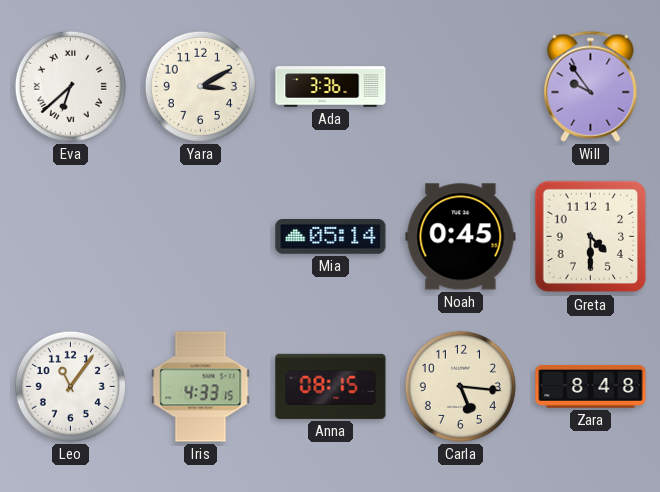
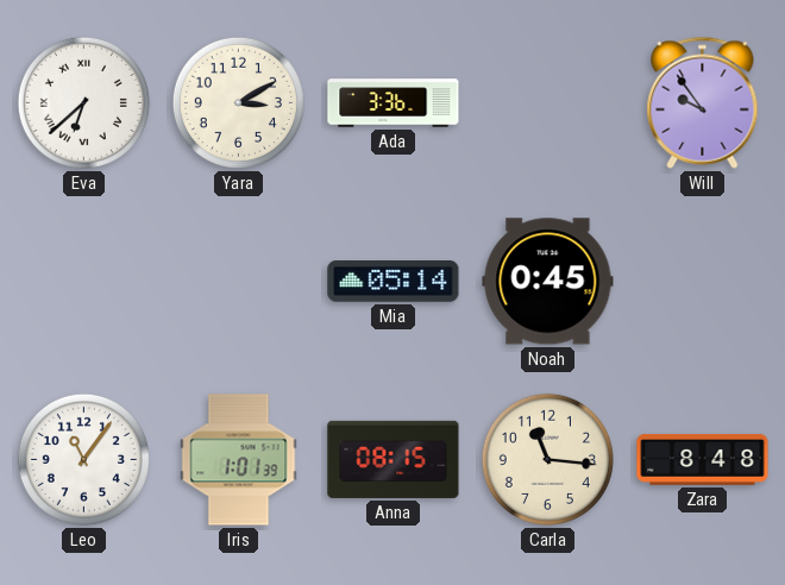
Greta: 4:30 -> none (591, 237)
Iris: 4:33 -> 1:01 (239, 460)
Carla: 5:16 -> 11:16 (547, 459)
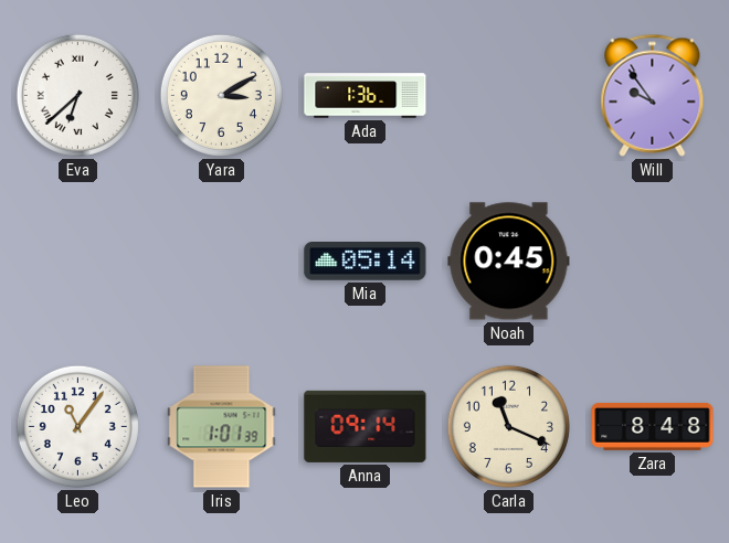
Ada: 3:36 -> 1:36 (366, 96)
Anna: 08:15 -> 09:14 (366, 426)
Carla: 11:16 -> 11:19 (508, 426)
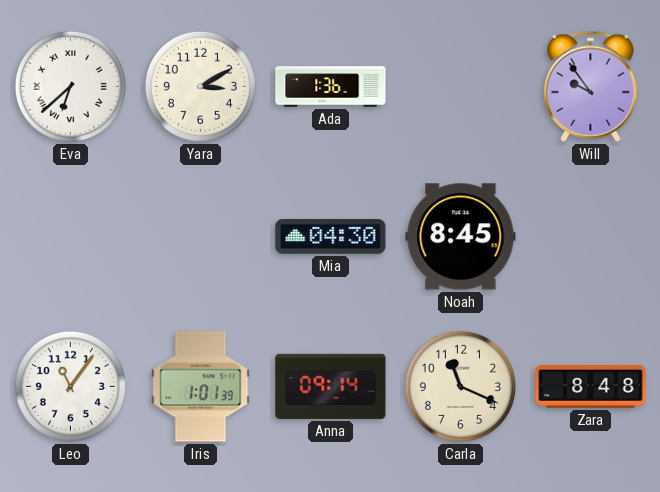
Mia: 05:14 -> 04:30 (331, 237)
Noah: 0:45 -> 8:45 (461, 237)
